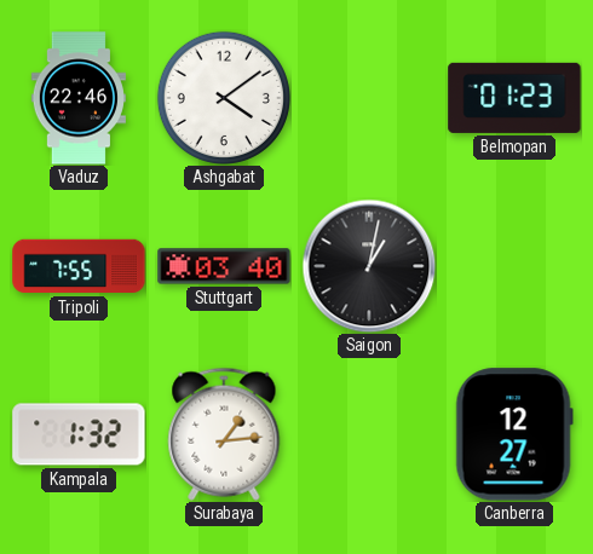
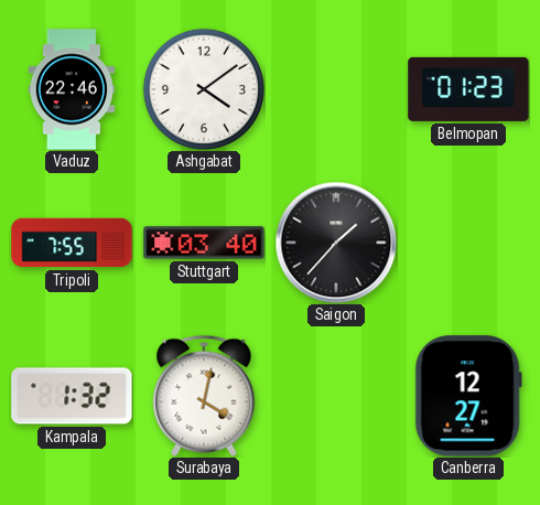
Saigon: 1:02 -> 1:37 (336, 243)
Surabaya: 1:14 -> 4:02 (204, 396)
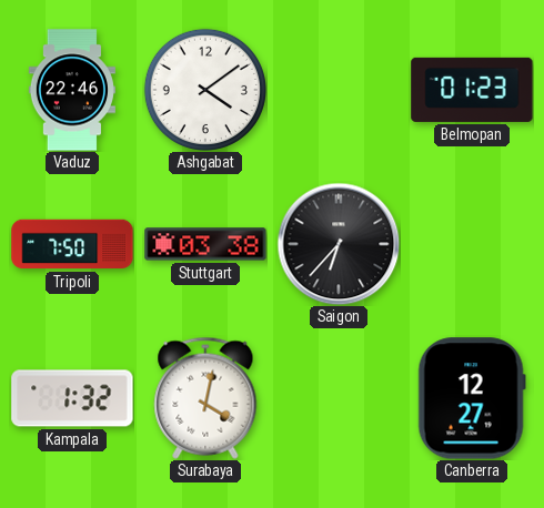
Tripoli: 7:55 -> 7:50 (72, 244)
Stuttgart: 03:40 -> 03:38 (205, 244)
Saigon: 1:37 -> 6:37 (339, 244)
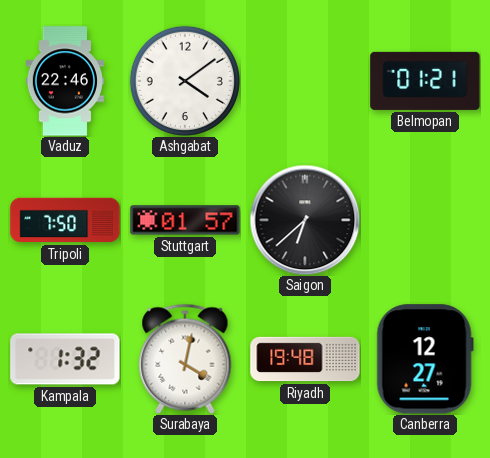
Belmopan: 01:23 -> 01:21 (425, 81)
Stuttgart: 03:38 -> 01:57 (185, 220)
Saigon: 6:37 -> 6:38 (305, 220)
Riyadh: none -> 19:48 (305, 359)
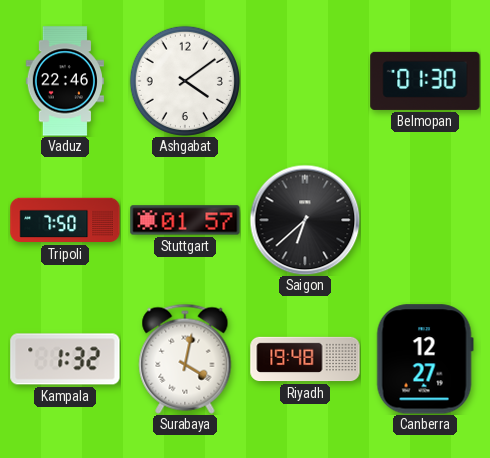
Belmopan: 01:21 -> 01:30 (425, 81)
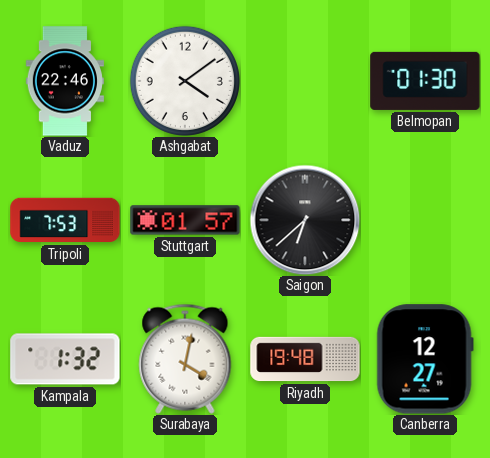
Tripoli: 7:50 -> 7:53 (65, 220)
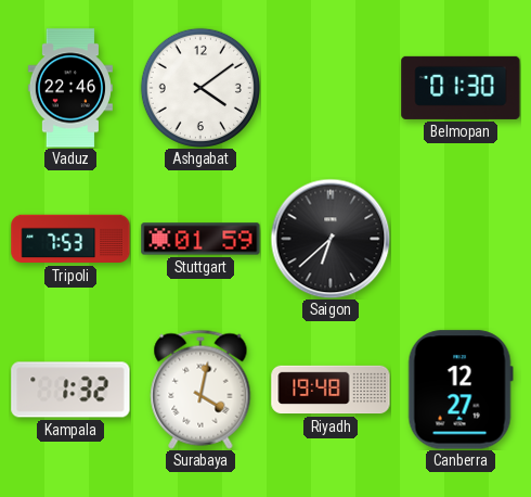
Stuttgart: 01:57 -> 01:59 (200, 239)
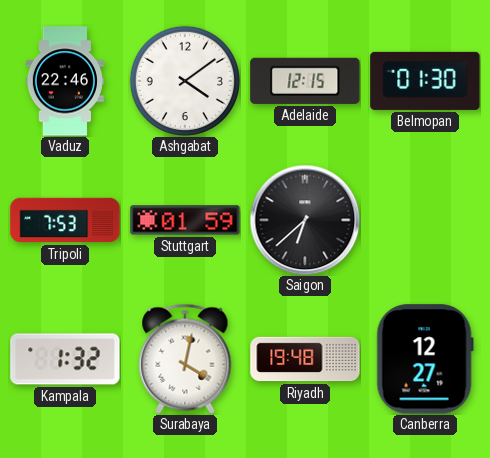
Adelaide: none -> 12:15 (305, 81)
